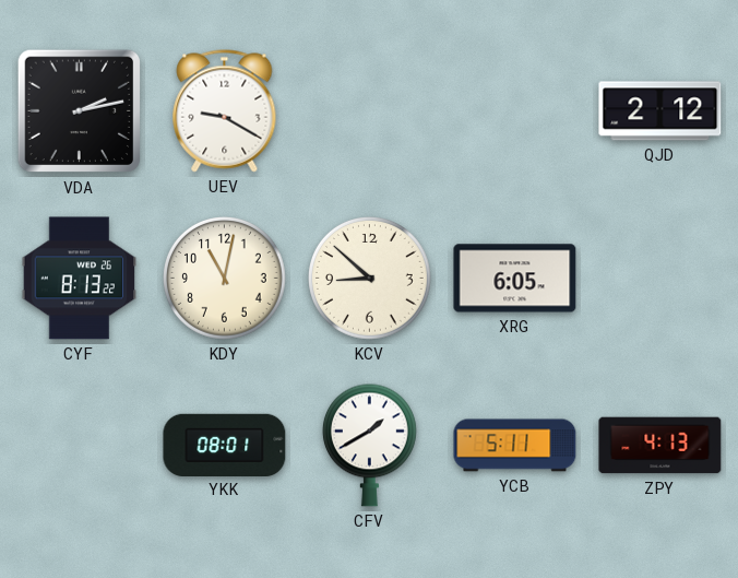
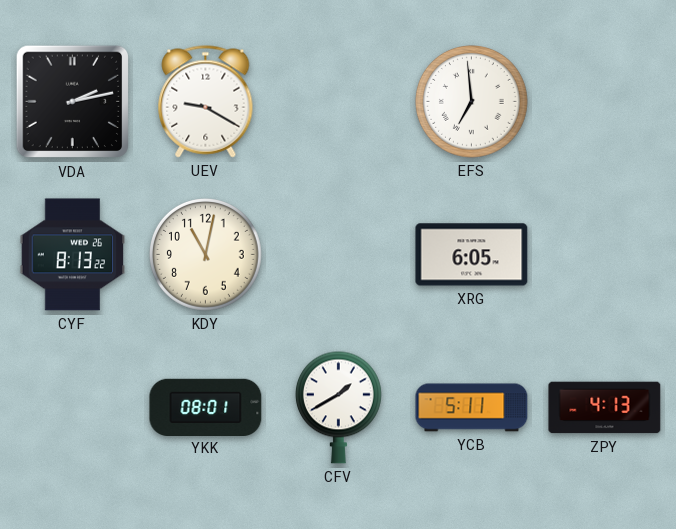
EFS: none -> 6:59 (472, 102)
QJD: 2:12 -> none (660, 111)
KCV: 8:52 -> none (370, 279)
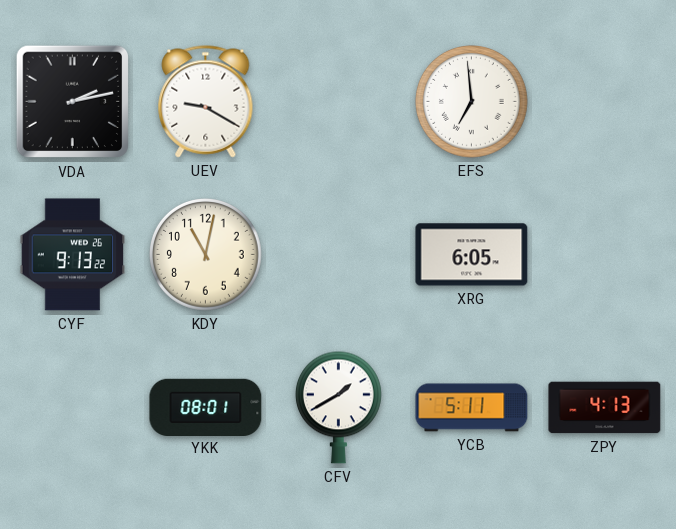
CYF: 8:13 -> 9:13 (73, 255)
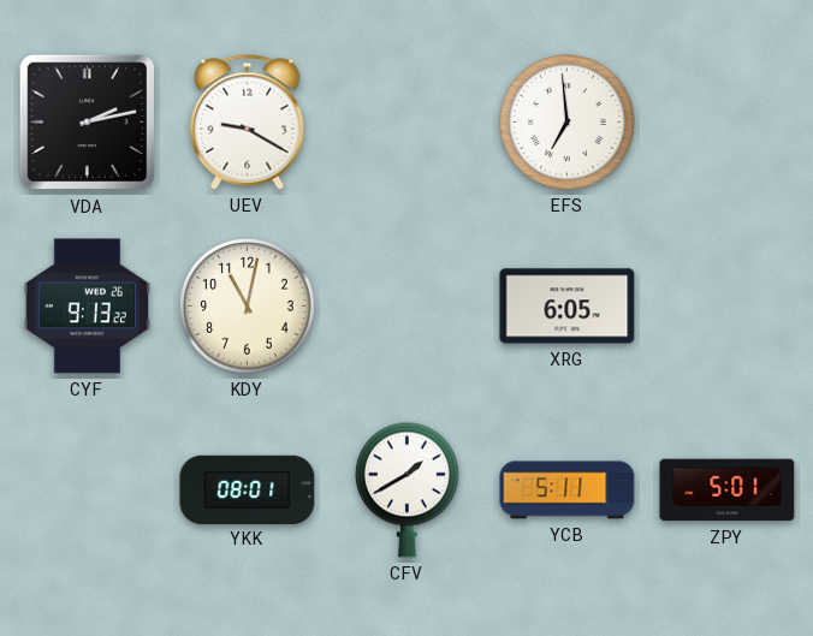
ZPY: 4:13 -> 5:01 (728, 491)
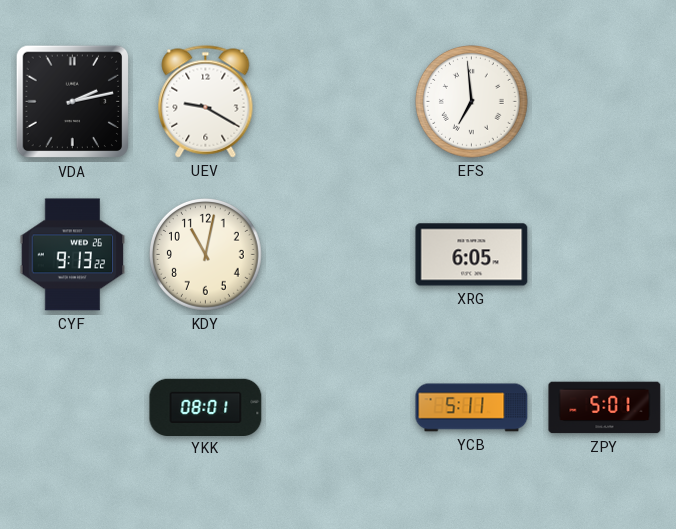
CFV: 1:40 -> none (406, 489)
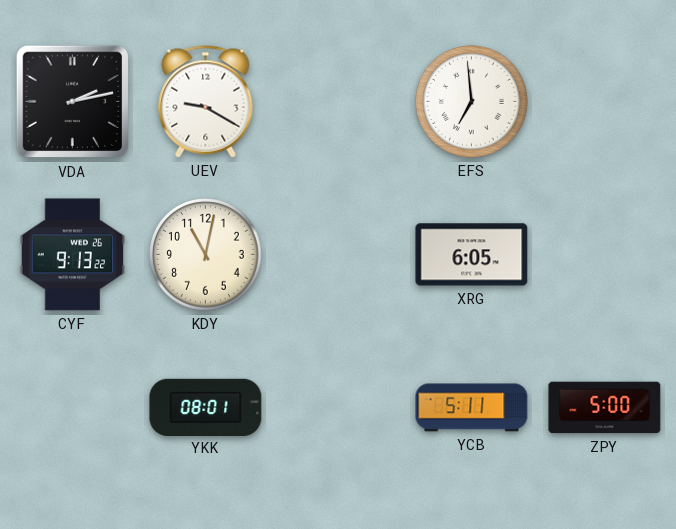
ZPY: 5:01 -> 5:00 (605, 408)
